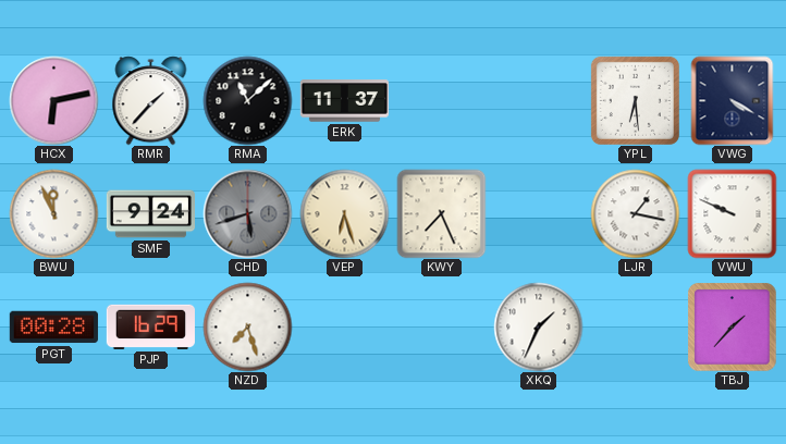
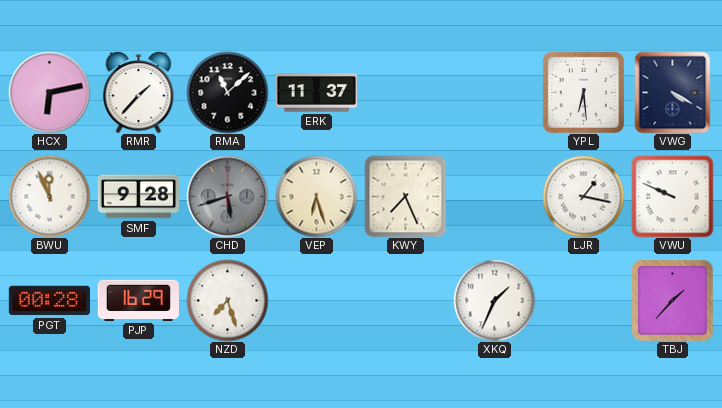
SMF: 9:24 -> 9:28 (138, 197)
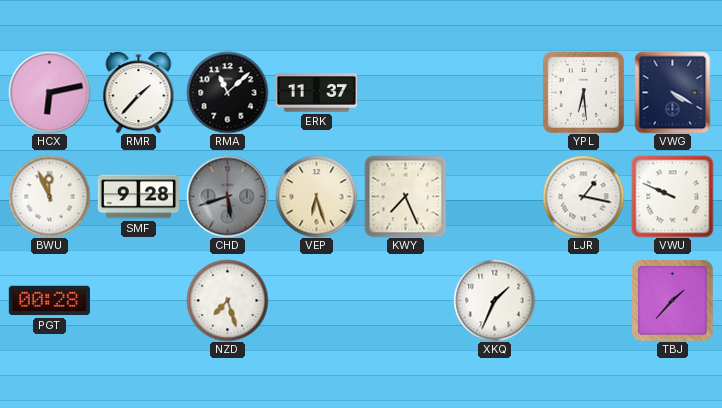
PJP: 16:29 -> none (138, 300)
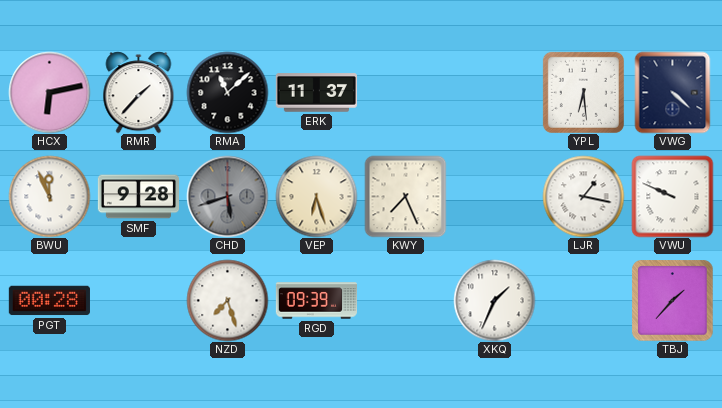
VWG: 4:20 -> 4:22 (673, 92)
RGD: none -> 09:39 (316, 301)
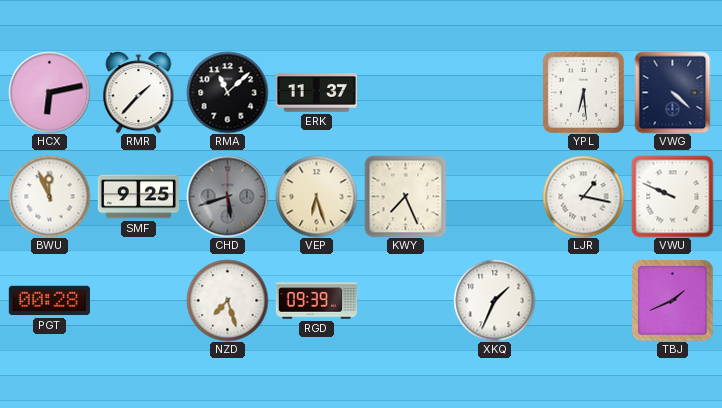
SMF: 9:28 -> 9:25 (138, 197)
TBJ: 1:37 -> 1:41 (672, 300)
